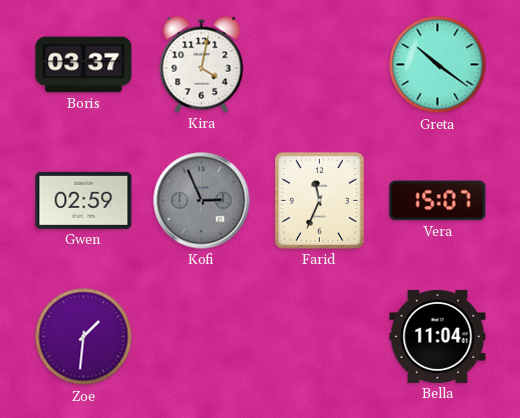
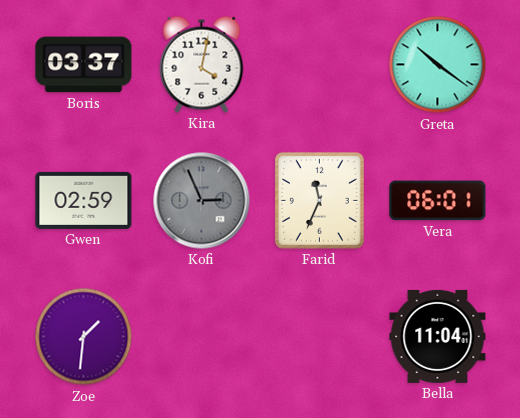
Vera: 15:07 -> 06:01 (438, 201)
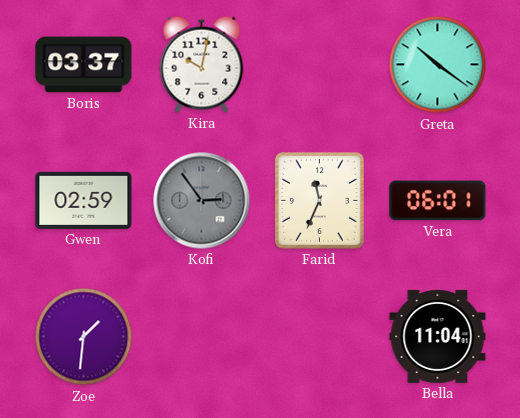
Kira: 4:02 -> 10:02 (202, 64)
Kofi: 2:56 -> 2:54 (202, 201)
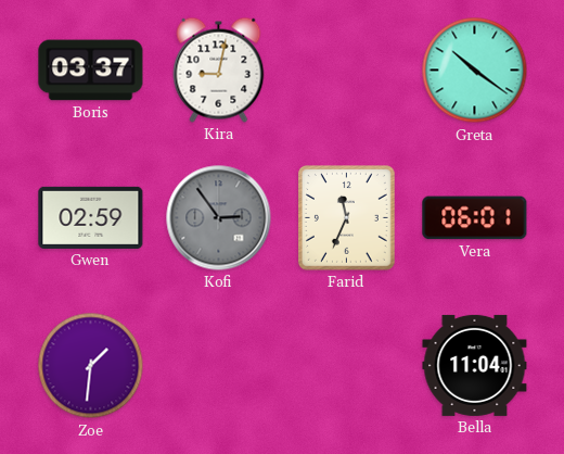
Kira: 10:02 -> 9:02 (219, 70)
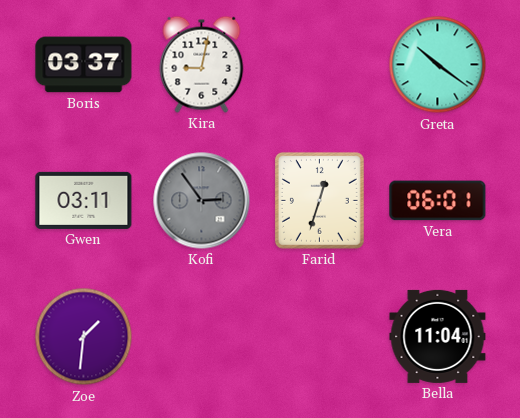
Gwen: 02:59 -> 03:11 (84, 200)
Farid: 11:34 -> 12:33 (319, 200)
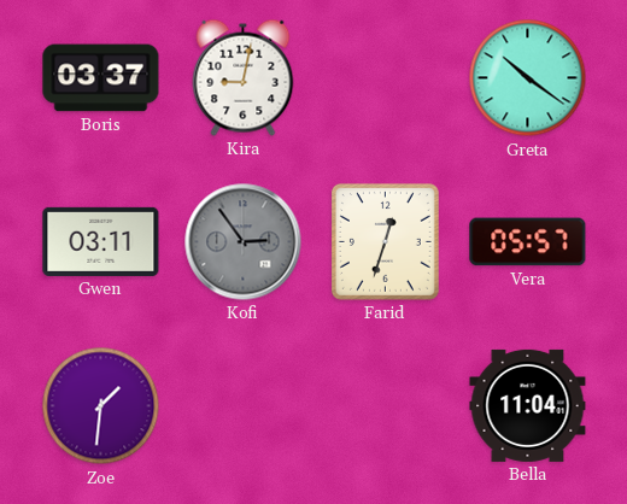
Vera: 06:01 -> 05:57 (528, 242)
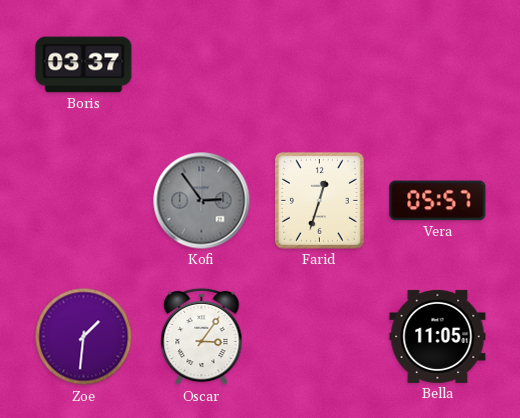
Kira: 9:02 -> none (244, 77)
Greta: 10:21 -> none (528, 78)
Gwen: 03:11 -> none (101, 241)
Oscar: none -> 3:06 (202, 337)
Bella: 11:04 -> 11:05 (438, 336)
